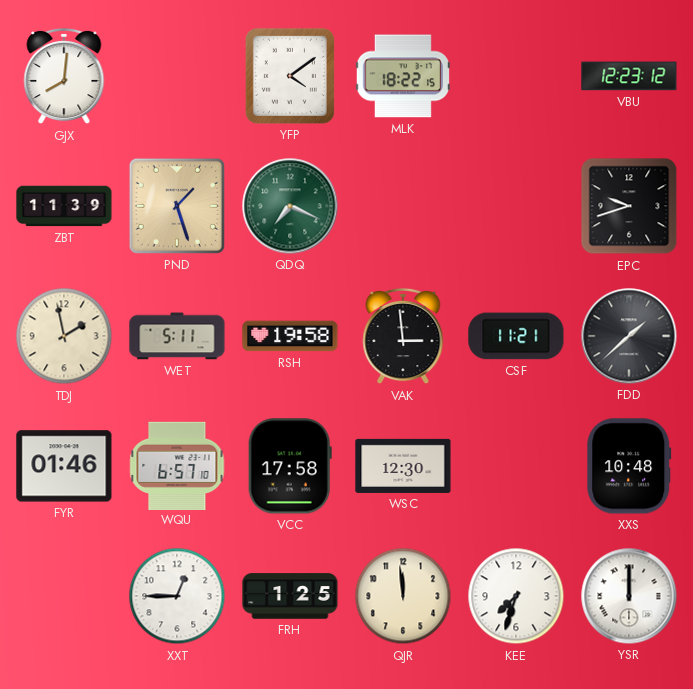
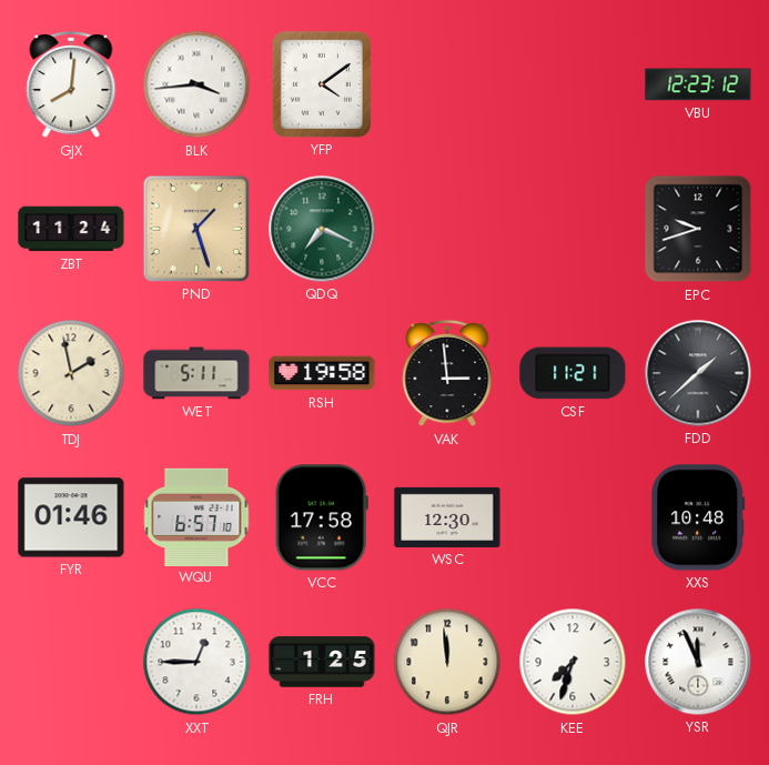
BLK: none -> 3:44 (196, 84)
MLK: 18:22 -> none (403, 76)
ZBT: 11:39 -> 11:24 (71, 229)
YSR: 12:00 -> 11:56 (698, 662)
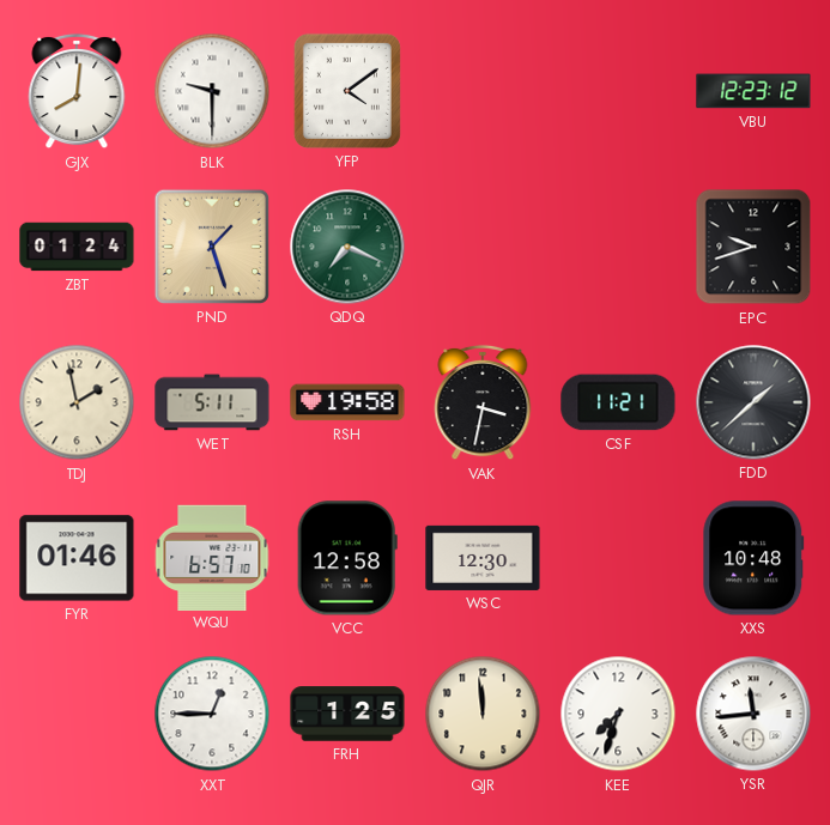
BLK: 3:44 -> 9:30 (212, 91)
ZBT: 11:24 -> 01:24 (77, 247)
VAK: 2:59 -> 3:32 (483, 402)
VCC: 17:58 -> 12:58 (347, 558)
YSR: 11:56 -> 11:44 (753, 714)
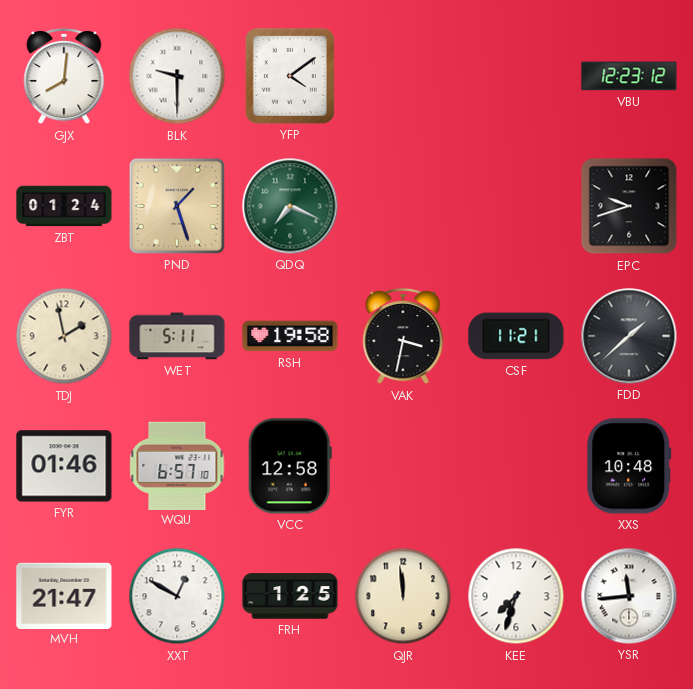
WSC: 12:30 -> none (483, 558)
MVH: none -> 21:47 (64, 595)
XXT: 12:45 -> 12:50 (177, 596)
